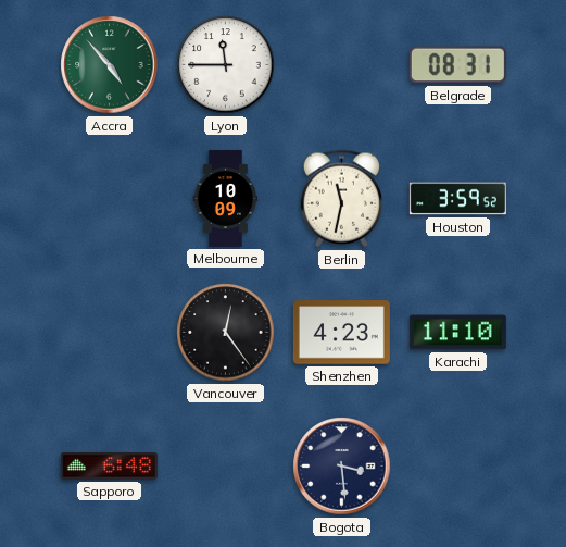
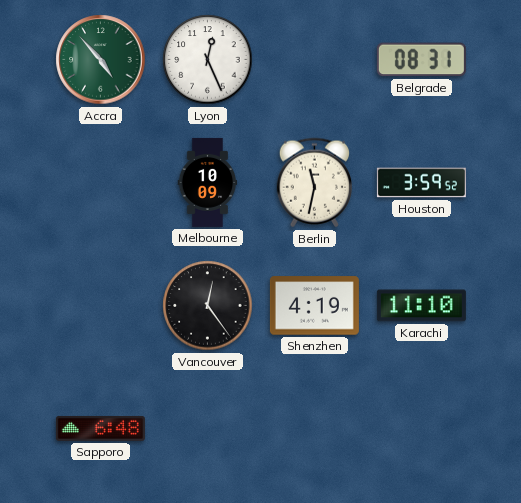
Lyon: 11:45 -> 12:26 (208, 60)
Shenzhen: 4:23 -> 4:19 (314, 306)
Bogota: 3:29 -> none (342, 467)
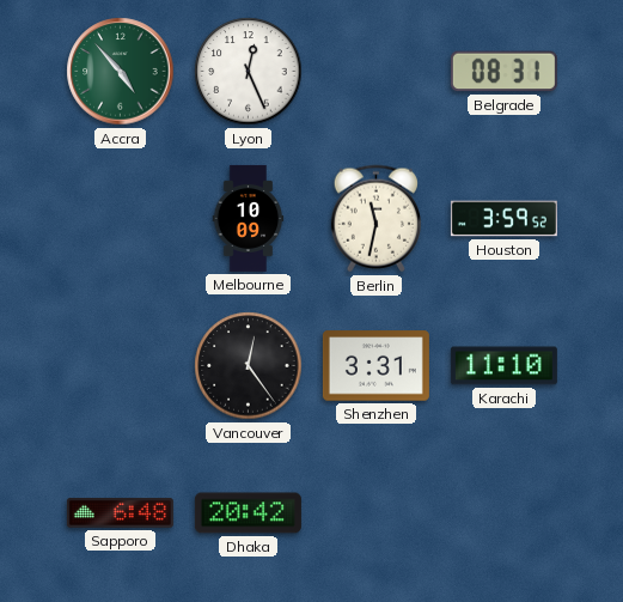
Shenzhen: 4:19 -> 3:31 (375, 366)
Dhaka: none -> 20:42 (248, 513)
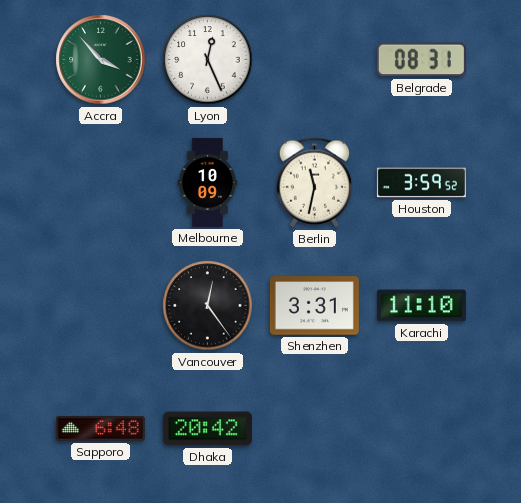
Accra: 4:53 -> 3:53 (101, 60)
